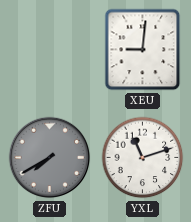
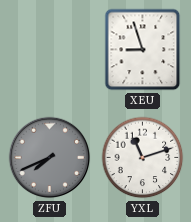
XEU: 9:01 -> 8:57 (143, 50)
ZFU: 7:40 -> 7:41 (50, 158)
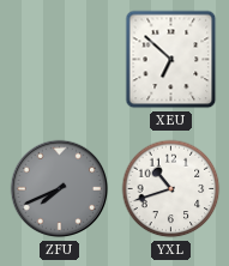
XEU: 8:57 -> 6:52 (171, 60)
YXL: 11:12 -> 10:42 (171, 189)
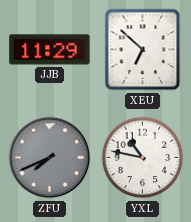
JJB: none -> 11:29 (50, 50)
YXL: 10:42 -> 10:47 (143, 158)
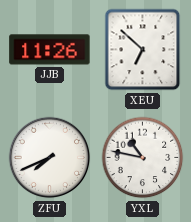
JJB: 11:29 -> 11:26 (50, 50)
ZFU dial: grey -> white (50, 158)
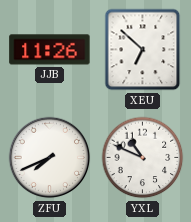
YXL: 10:47 -> 10:49 (143, 158)
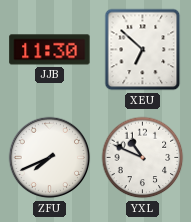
JJB: 11:26 -> 11:30 (50, 50)
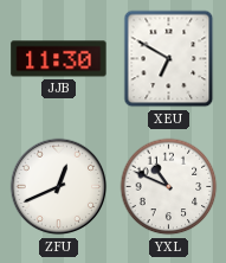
XEU: 6:52 -> 6:50 (169, 59)
ZFU: 7:41 -> 12:41 (59, 187)
